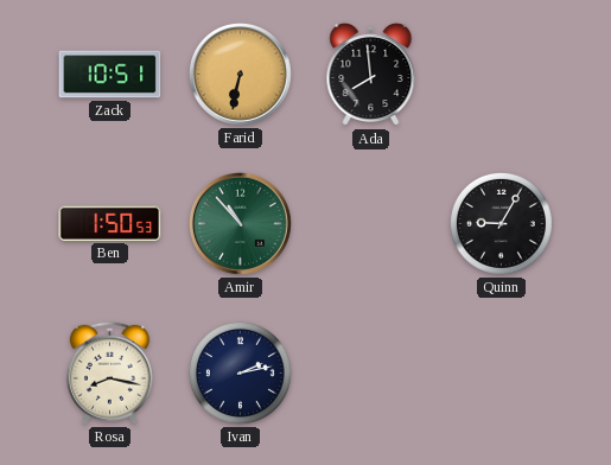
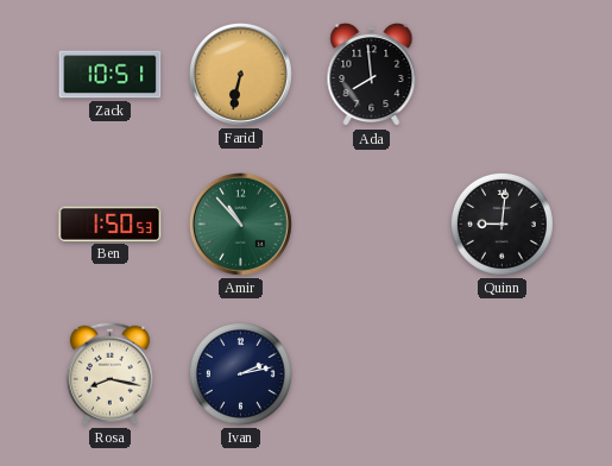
Quinn: 9:05 -> 9:01 (501, 223)
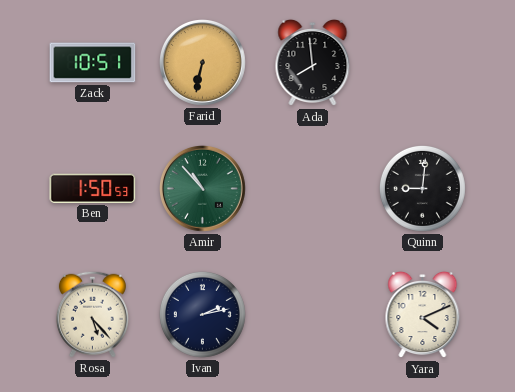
Rosa: 8:17 -> 5:23 (92, 314)
Yara: none -> 4:11 (423, 315)
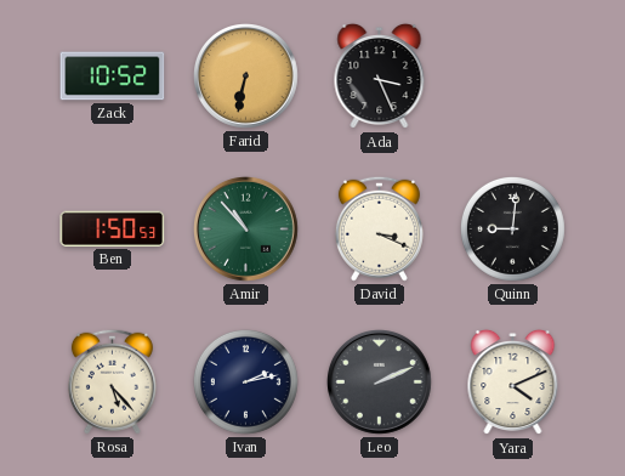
Zack: 10:51 -> 10:52 (113, 76)
Ada: 7:59 -> 3:26 (380, 76)
David: none -> 3:19 (379, 228)
Leo: none -> 2:11 (380, 382)
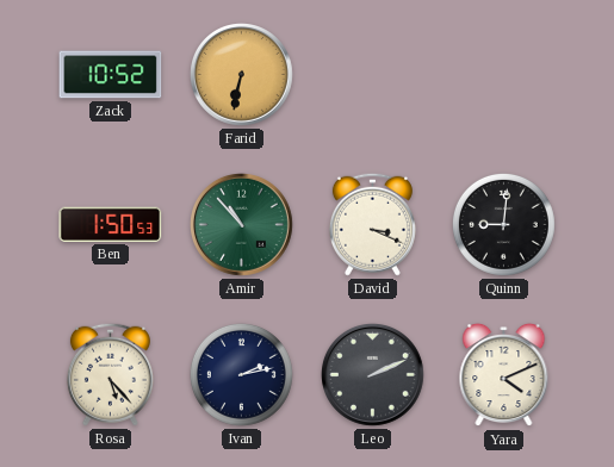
Ada: 3:26 -> none (380, 76)
